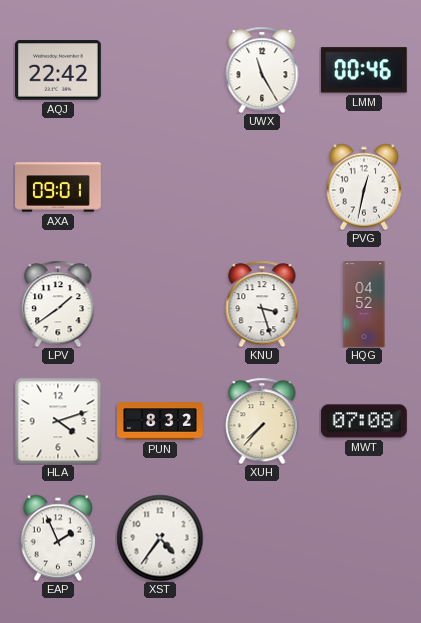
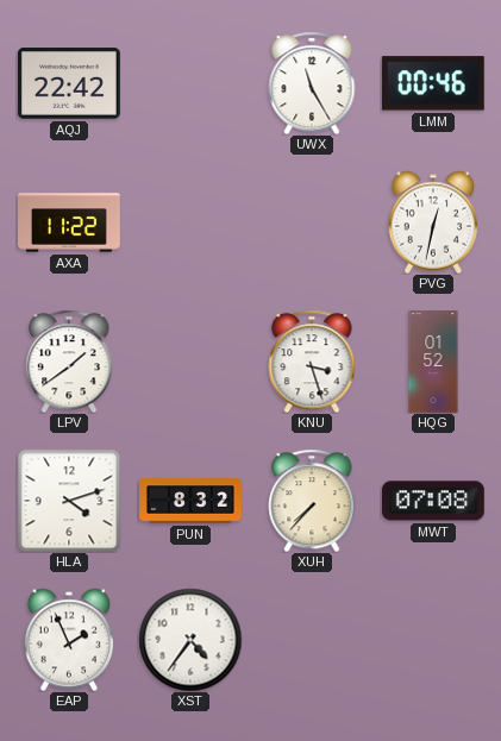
AXA: 09:01 -> 11:22 (70, 222)
HQG: 04:52 -> 01:52 (433, 363)
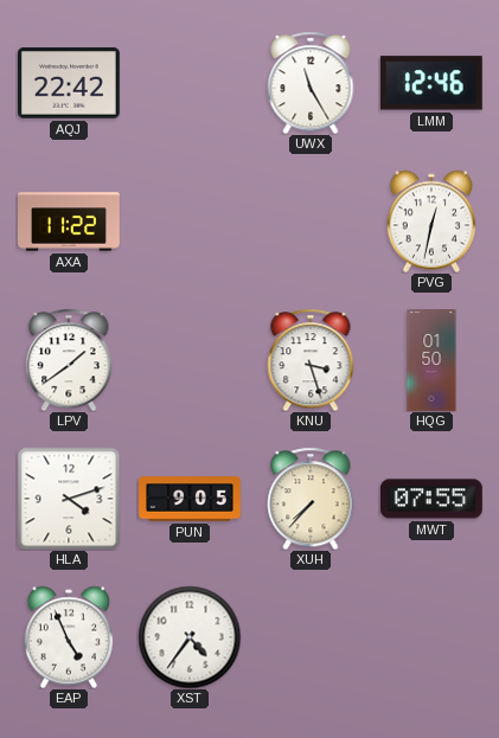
LMM: 00:46 -> 12:46 (431, 83)
HQG: 01:52 -> 01:50 (431, 361)
PUN: 8:32 -> 9:05 (191, 499)
MWT: 07:08 -> 07:55 (431, 499)
EAP: 1:56 -> 4:56 (69, 637)
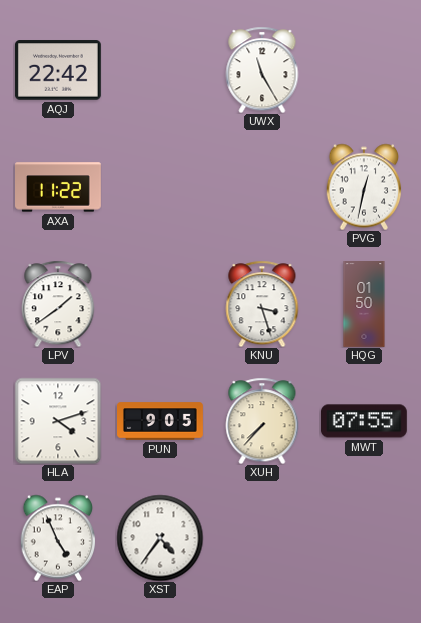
LMM: 12:46 -> none (431, 83)
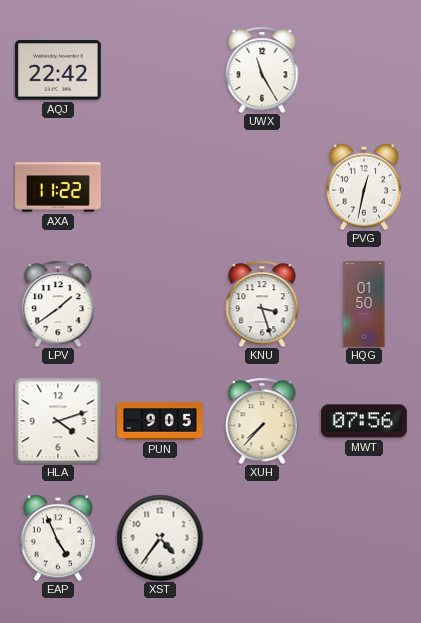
MWT: 07:55 -> 07:56 (364, 421)
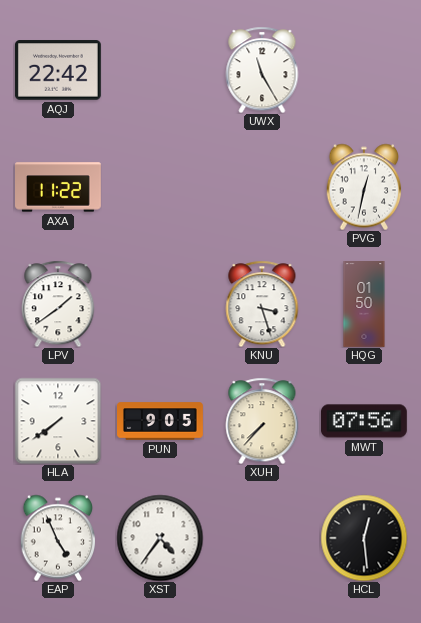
HLA: 4:12 -> 7:39 (58, 421)
HCL: none -> 12:29 (364, 538)
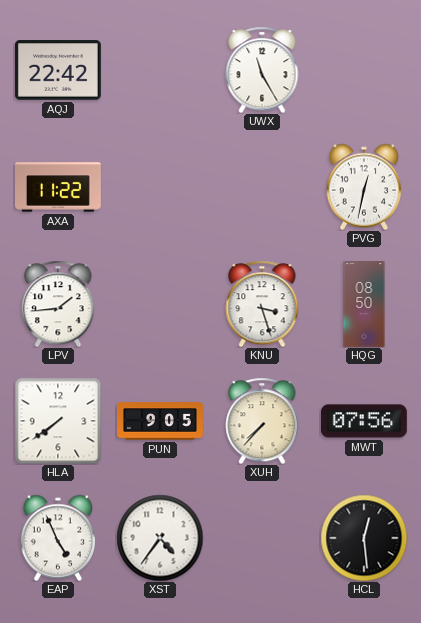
LPV: 1:39 -> 1:44 (58, 304)
HQG: 01:50 -> 08:50 (364, 305)
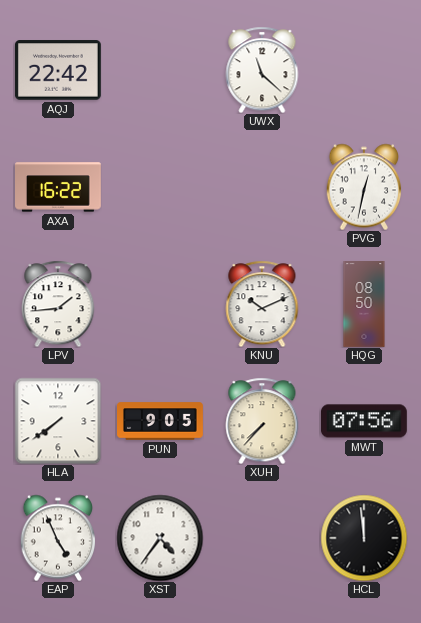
UWX: 11:25 -> 11:22 (262, 70)
AXA: 11:22 -> 16:22 (59, 187)
KNU: 3:27 -> 10:11 (262, 304)
HCL: 12:29 -> 11:59 (364, 538)
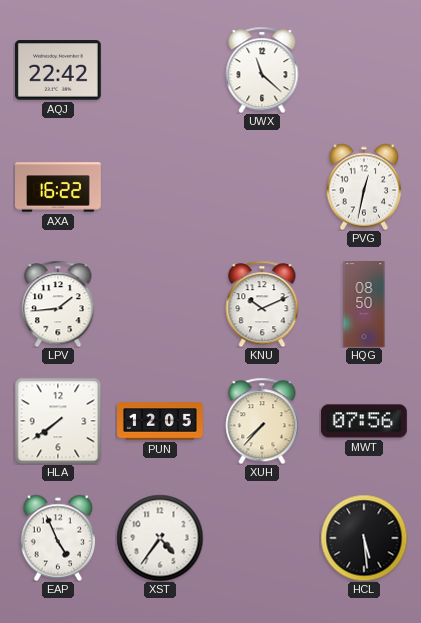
PUN: 9:05 -> 12:05 (161, 421)
HCL: 11:59 -> 5:29 (364, 538)
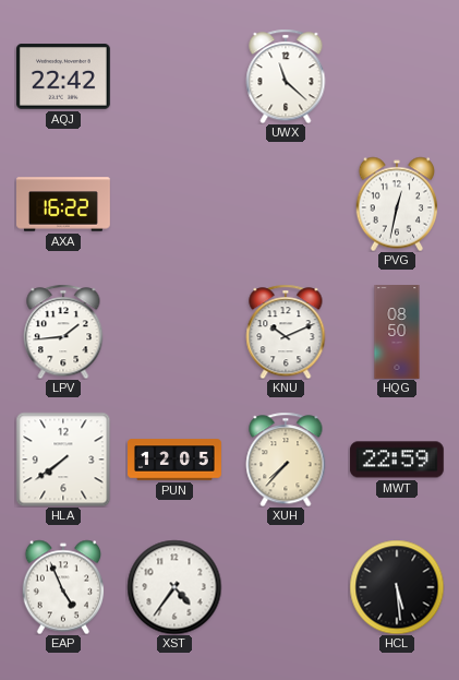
MWT: 07:56 -> 22:59 (397, 460)
